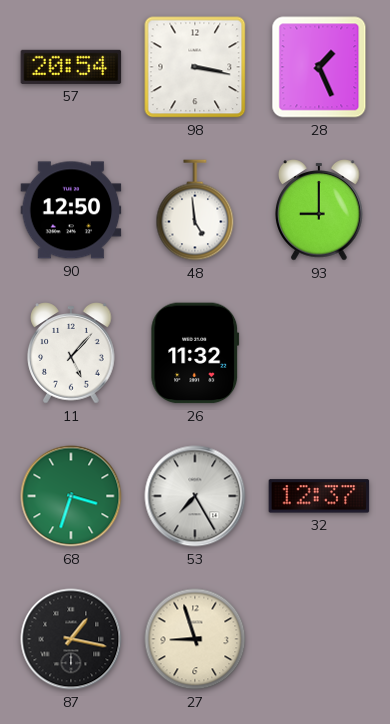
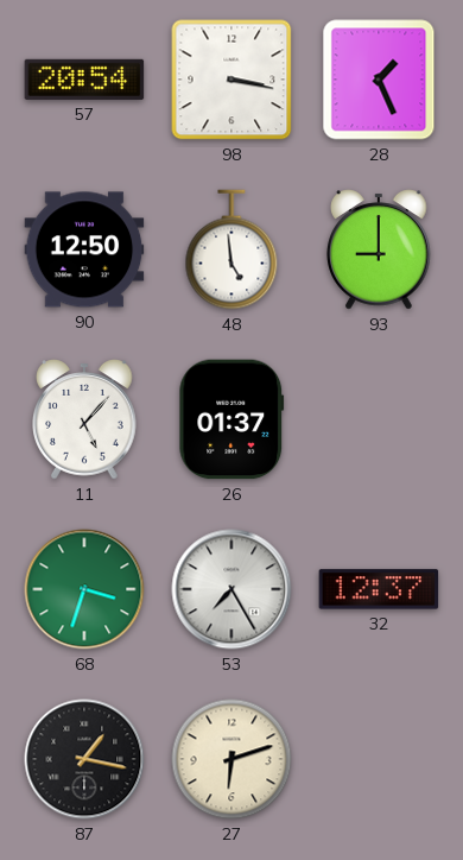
26: 11:32 -> 01:37 (231, 419)
27: 8:57 -> 6:12 (231, 759)
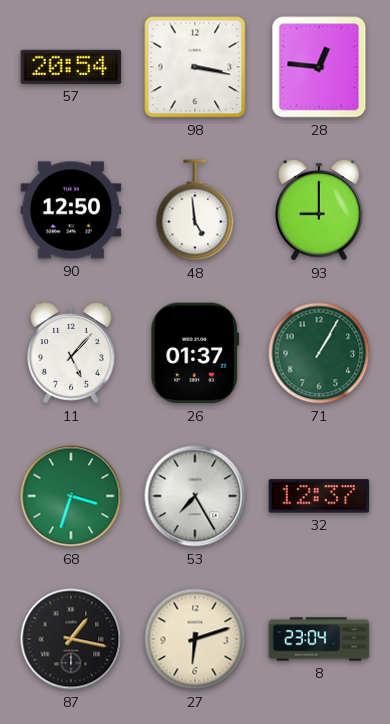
28: 1:26 -> 12:46 (319, 67)
71: none -> 1:05 (319, 353)
8: none -> 23:04 (319, 639)
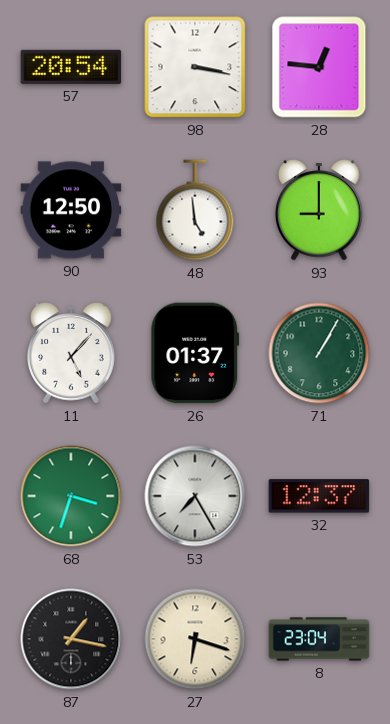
27: 6:12 -> 6:18 (195, 639)
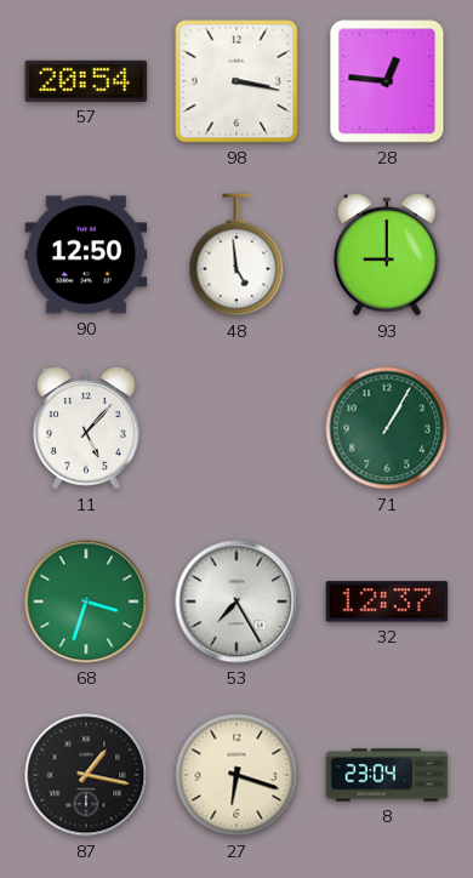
26: 01:37 -> none (195, 353)
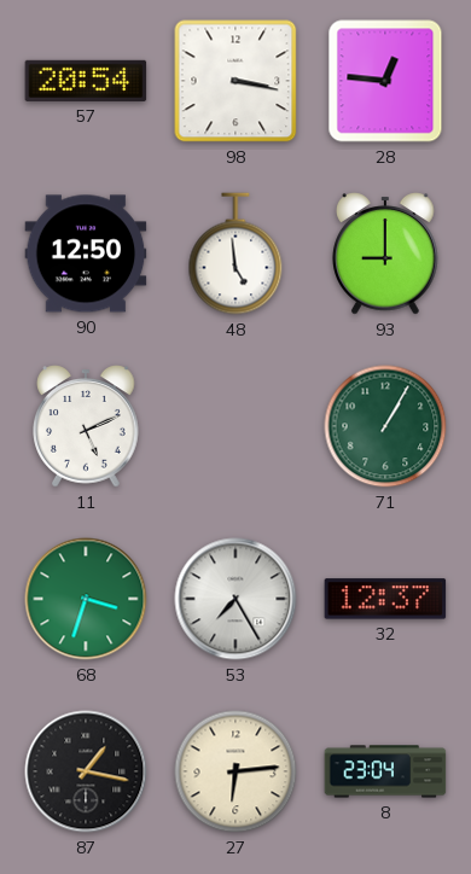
11: 5:07 -> 5:11 (86, 426)
27: 6:18 -> 6:14 (235, 771)
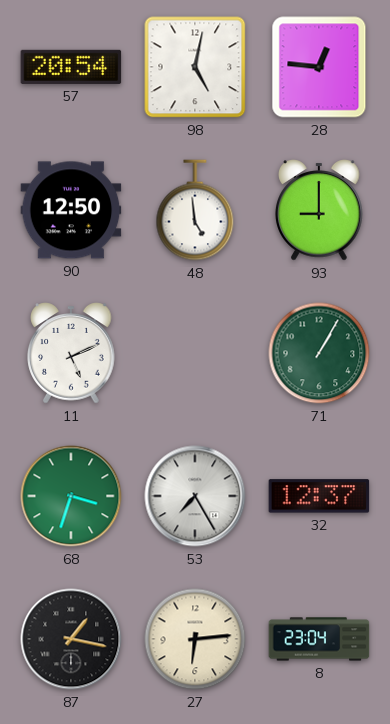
98: 3:17 -> 5:02 (195, 67)
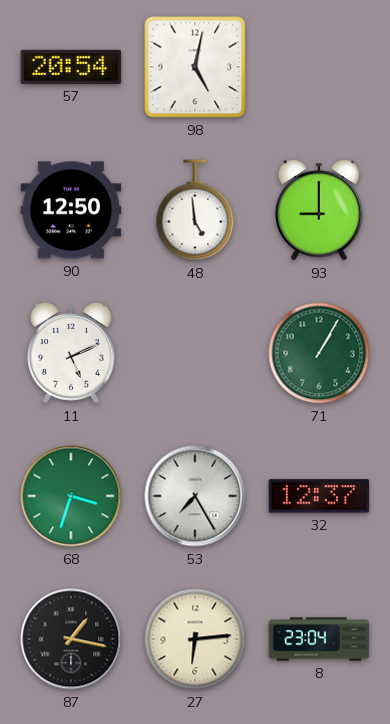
28: 12:46 -> none (319, 67)
